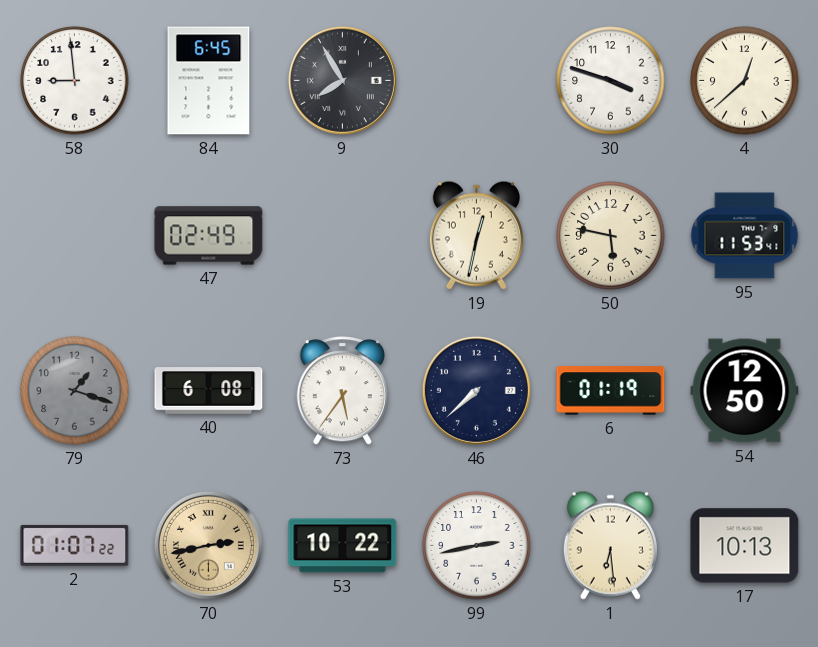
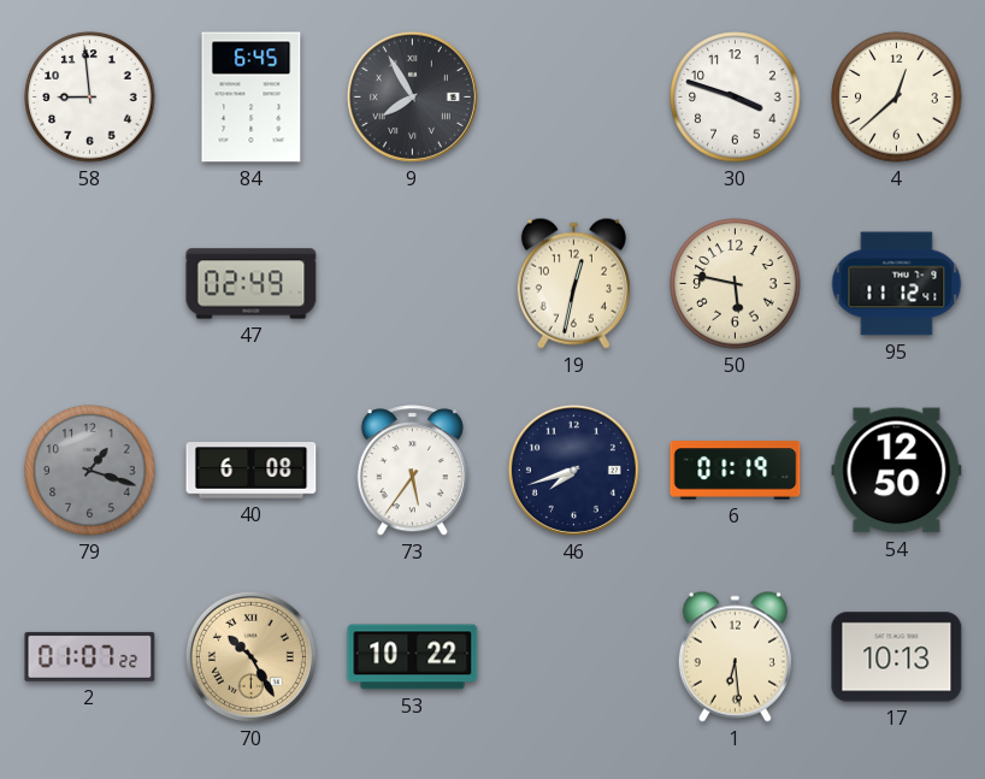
95: 11:53 -> 11:12 (897, 284)
46: 7:38 -> 7:42 (573, 470)
70: 2:43 -> 10:25 (250, 656)
99: 2:43 -> none (477, 546)
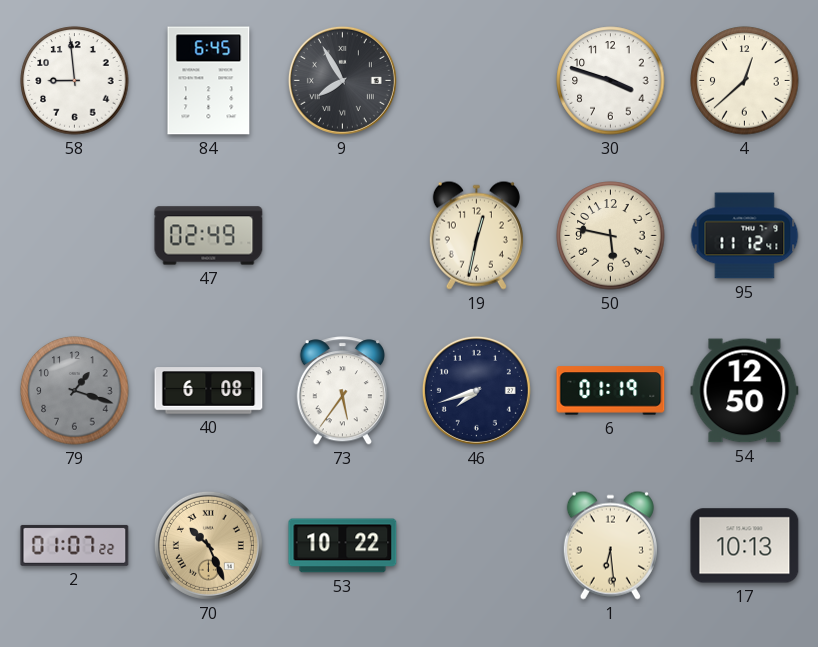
70: 10:25 -> 10:26 (208, 545)
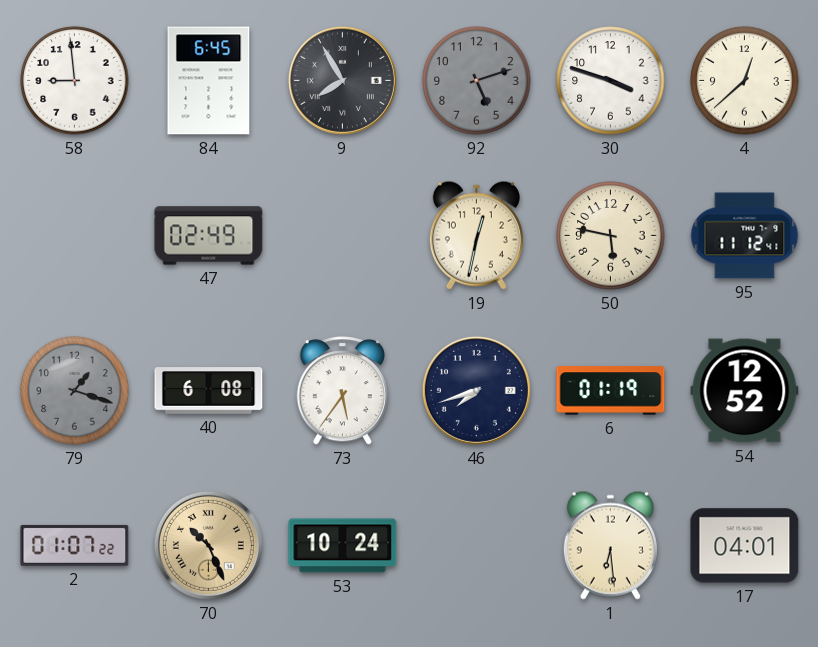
92: none -> 5:12 (477, 81)
54: 12:50 -> 12:52 (745, 391)
53: 10:22 -> 10:24 (343, 546)
17: 10:13 -> 04:01 (745, 546)
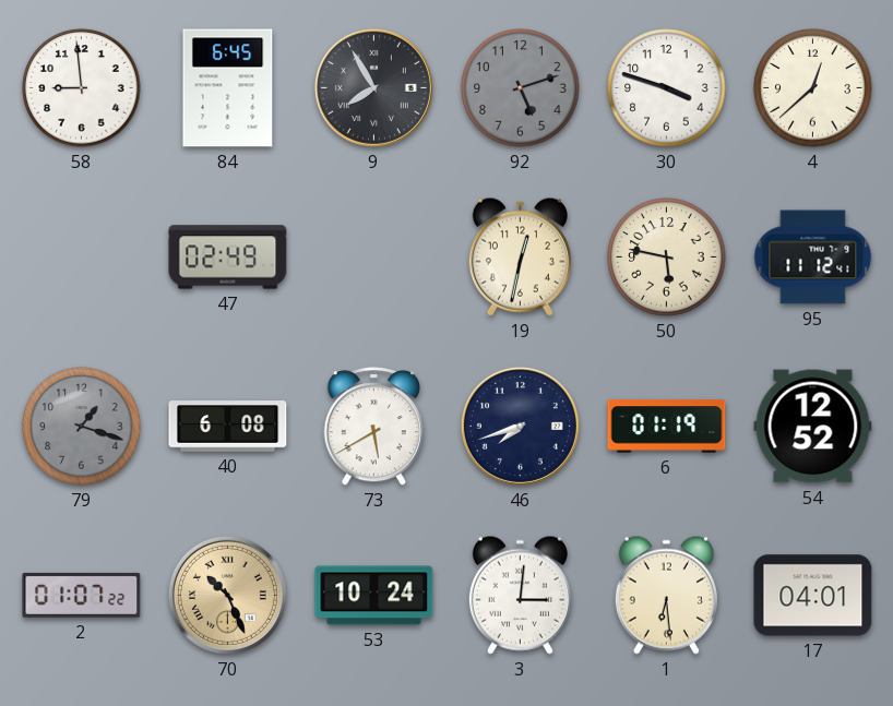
73: 5:36 -> 5:40 (373, 427)
3: none -> 3:01 (520, 595)
